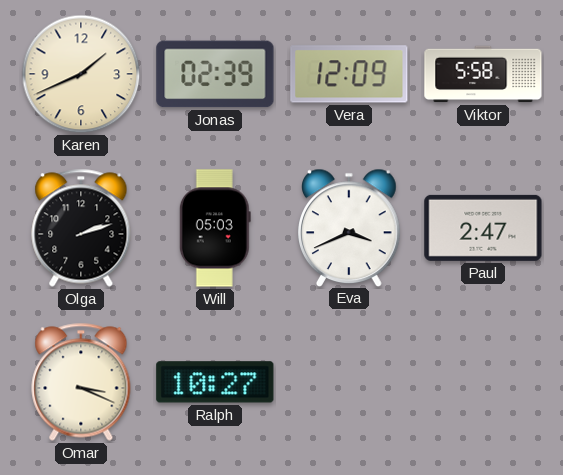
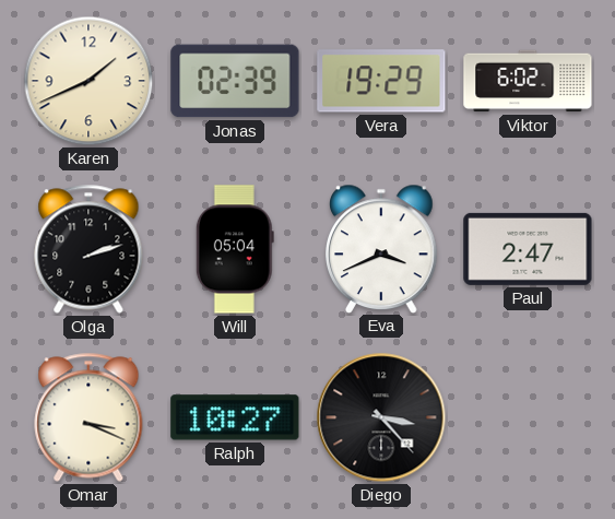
Vera: 12:09 -> 19:29 (381, 81)
Viktor: 5:58 -> 6:02 (528, 81)
Will: 05:03 -> 05:04 (235, 249)
Diego: none -> 3:23 (381, 417)
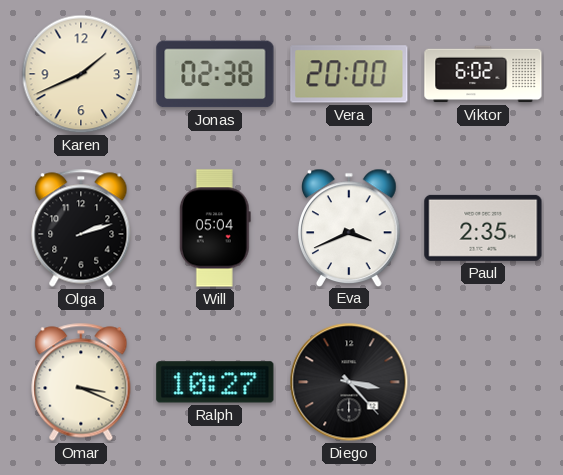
Jonas: 02:39 -> 02:38 (215, 74)
Vera: 19:29 -> 20:00 (349, 74)
Paul: 2:47 -> 2:35 (483, 228)
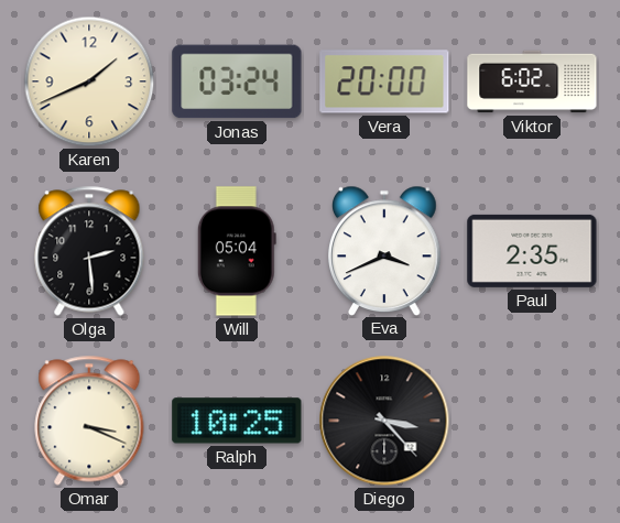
Jonas: 02:38 -> 03:24 (237, 81)
Olga: 2:12 -> 2:29 (89, 251)
Ralph: 10:27 -> 10:25 (237, 421)
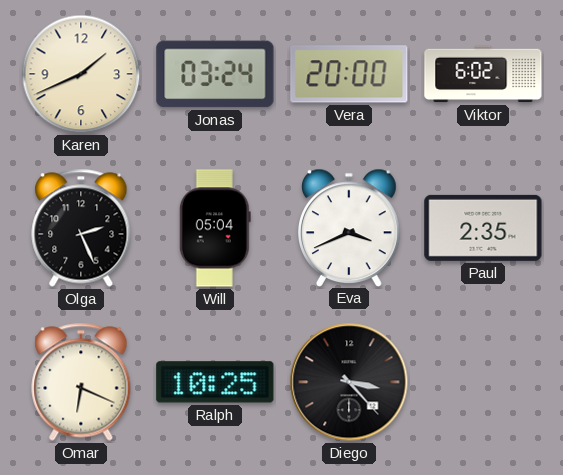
Olga: 2:29 -> 2:26 (81, 228)
Omar: 3:19 -> 6:19 (81, 382)
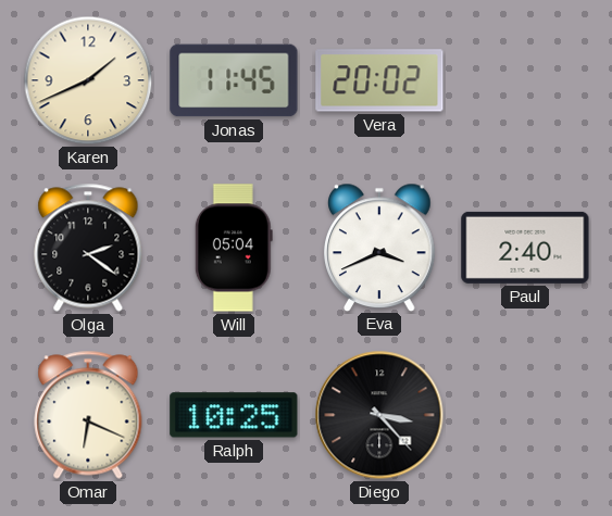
Jonas: 03:24 -> 11:45 (234, 80)
Vera: 20:00 -> 20:02 (379, 80)
Viktor: 6:02 -> none (483, 74)
Olga: 2:26 -> 2:21 (88, 248)
Paul: 2:35 -> 2:40 (525, 248)
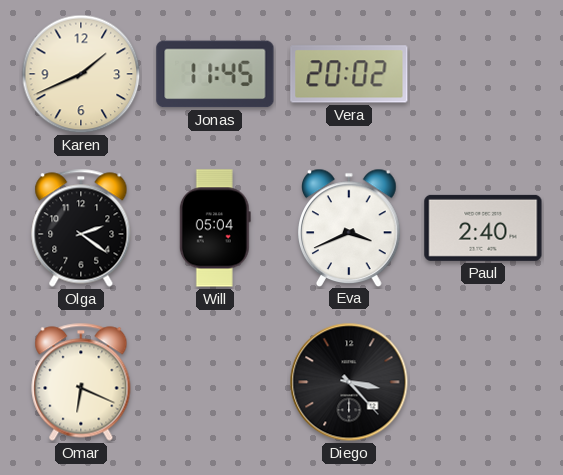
Ralph: 10:25 -> none (234, 415)
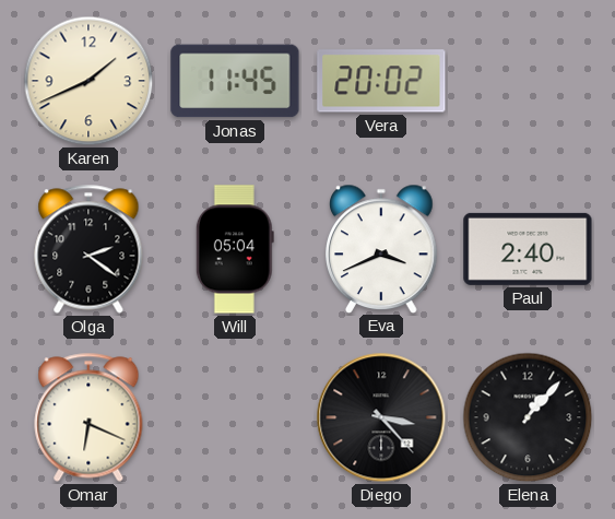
Elena: none -> 1:07 (528, 417)
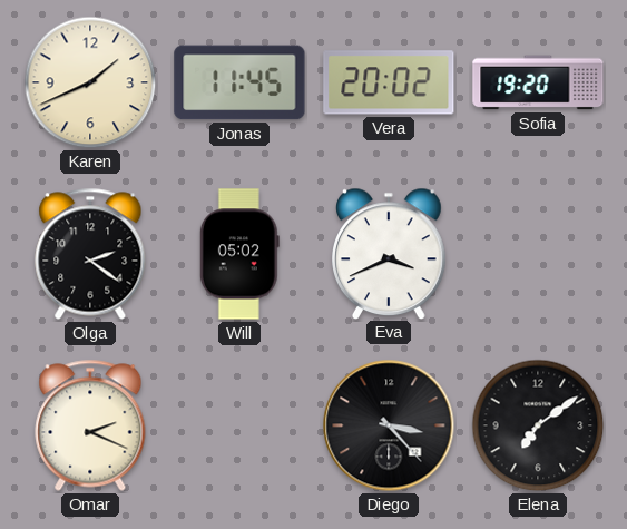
Sofia: none -> 19:20 (538, 82)
Will: 05:04 -> 05:02 (239, 254)
Paul: 2:40 -> none (528, 249)
Omar: 6:19 -> 2:19 (90, 425)
Elena: 1:07 -> 7:09 (538, 425)
